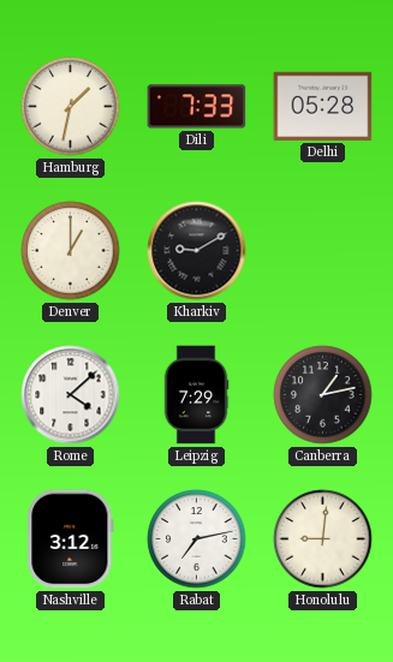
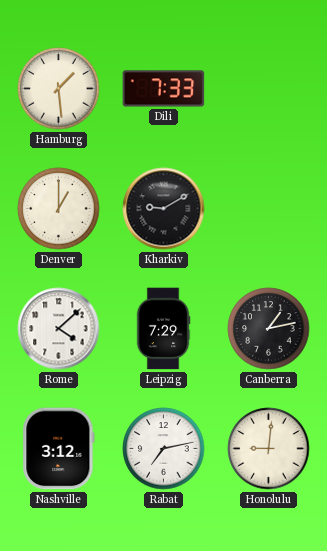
Hamburg: 1:32 -> 1:29 (59, 89)
Delhi: 05:28 -> none (323, 106)
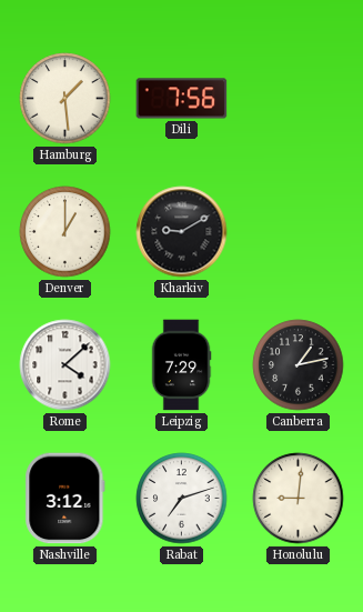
Dili: 7:33 -> 7:56 (182, 99)
Rabat: 7:13 -> 7:12 (182, 499)
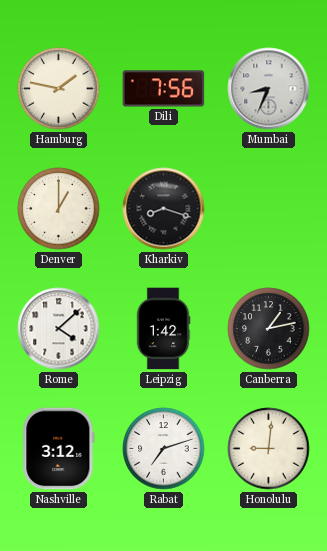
Hamburg: 1:29 -> 1:47 (59, 89)
Mumbai: none -> 8:34 (269, 89)
Kharkiv: 9:10 -> 8:18 (164, 209)
Leipzig: 7:29 -> 1:42 (163, 329)
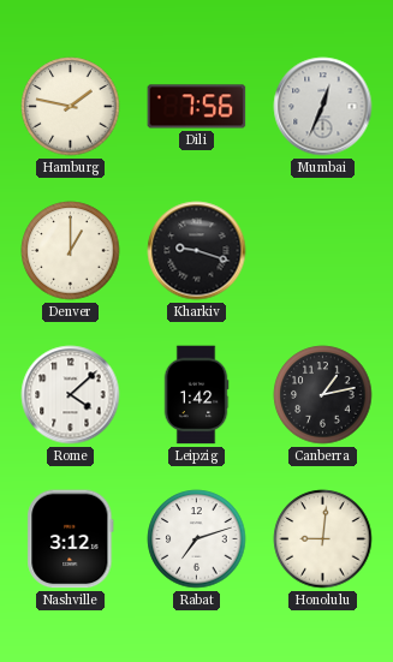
Mumbai: 8:34 -> 12:34 (323, 107)
Kharkiv: 8:18 -> 9:18 (197, 251)
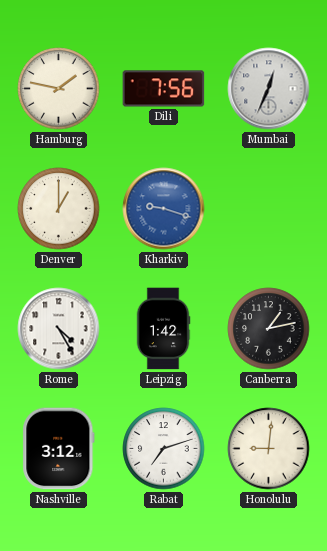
Kharkiv dial: black -> blue (164, 209)
Rome: 4:08 -> 4:25 (59, 329)
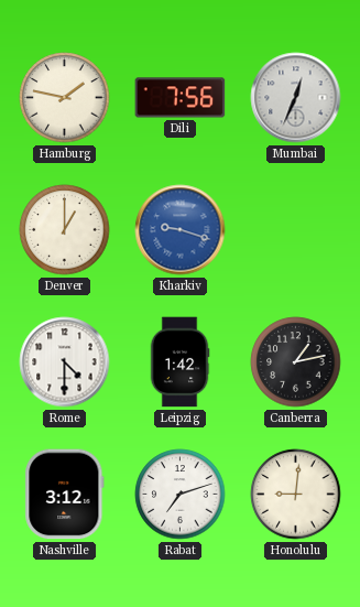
Rome: 4:25 -> 4:30 (65, 362)
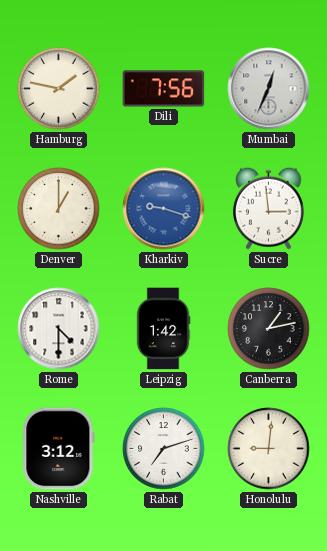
Sucre: none -> 2:59 (269, 208)
